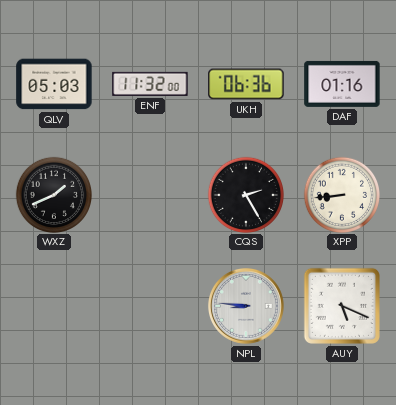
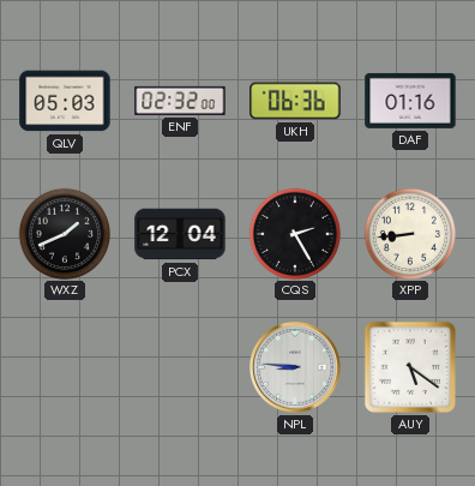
ENF: 11:32 -> 02:32 (180, 101)
PCX: none -> 12:04 (180, 234)
AUY: 5:19 -> 5:21 (410, 367)
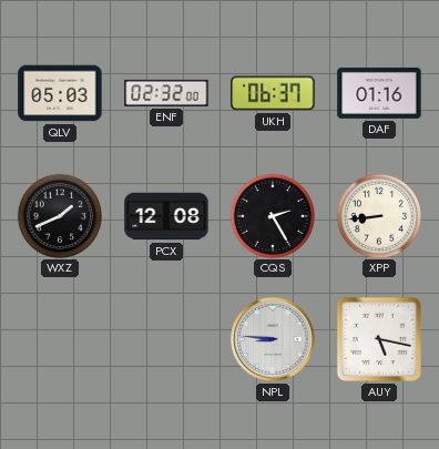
UKH: 06:36 -> 06:37 (273, 93)
PCX: 12:04 -> 12:08 (166, 216)
AUY: 5:21 -> 5:17 (379, 339)
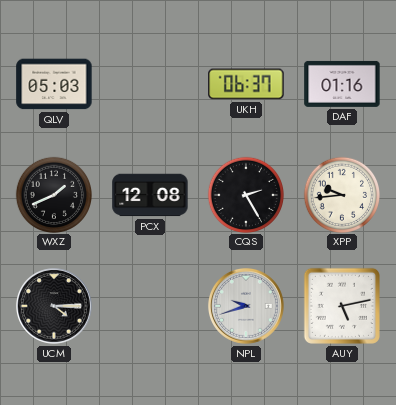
ENF: 02:32 -> none (166, 93)
XPP: 8:44 -> 9:44 (341, 194)
UCM: none -> 4:15 (54, 306)
NPL: 8:46 -> 9:42 (246, 306)
AUY: 5:17 -> 5:13 (342, 306)
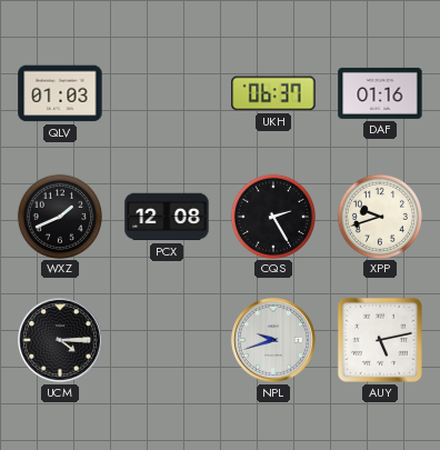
QLV: 05:03 -> 01:03 (60, 93)
XPP: 9:44 -> 9:42 (379, 216)
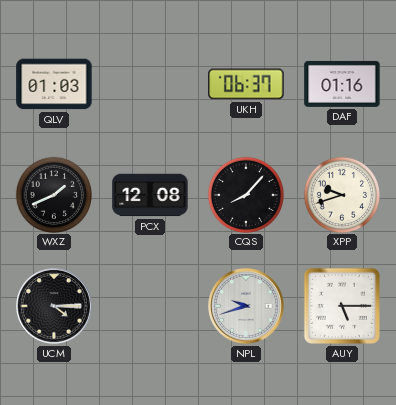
CQS: 2:25 -> 8:07 (245, 194)
AUY: 5:13 -> 5:15 (342, 306)
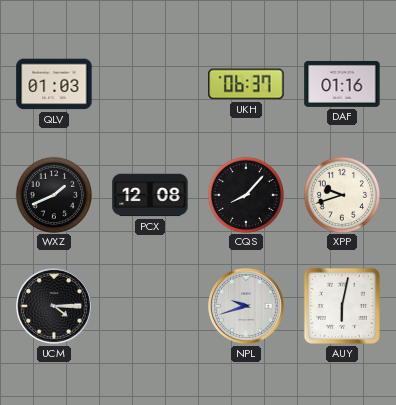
AUY: 5:15 -> 6:02 (342, 306)
